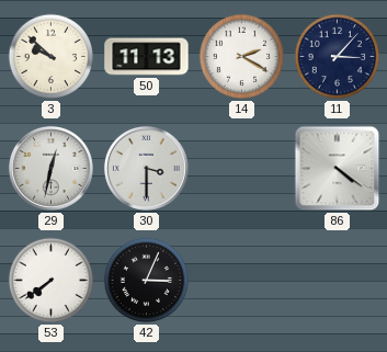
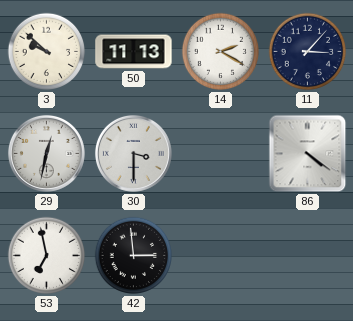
53: 7:39 -> 6:58 (47, 256)
42: 3:04 -> 2:59 (134, 256)
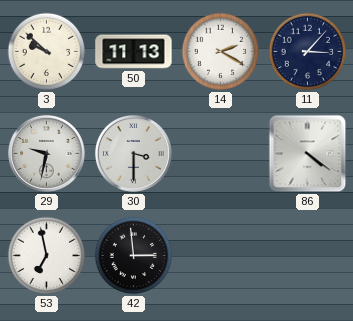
29: 12:32 -> 9:32 (46, 153)
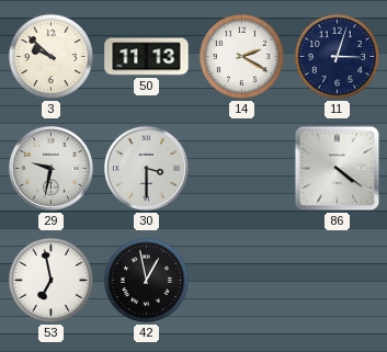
11: 3:07 -> 3:03 (338, 57)
42: 2:59 -> 12:58 (147, 281)
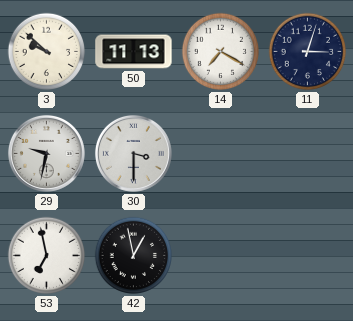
14: 2:20 -> 7:20 (221, 52)
86: 4:21 -> none (338, 169)
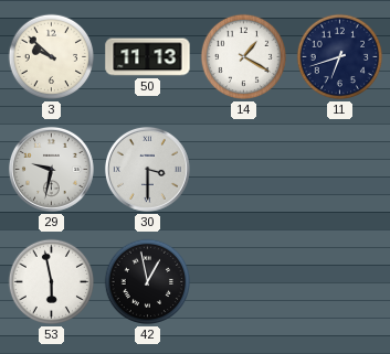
14: 7:20 -> 1:20 (244, 57)
11: 3:03 -> 6:42 (340, 57)
53: 6:58 -> 5:58 (52, 282)
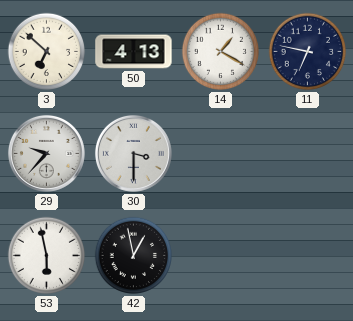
3: 9:52 -> 6:52 (47, 52)
50: 11:13 -> 4:13 (134, 52)
11: 6:42 -> 6:47 (308, 52)
29: 9:32 -> 9:37 (46, 153)
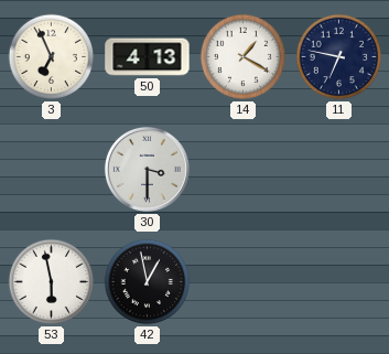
3: 6:52 -> 6:56 (52, 57)
29: 9:37 -> none (46, 153)
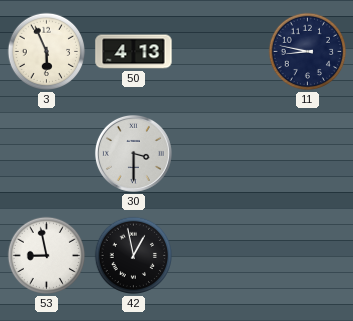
3: 6:56 -> 5:56 (47, 52)
14: 1:20 -> none (244, 57)
11: 6:47 -> 8:47 (308, 52)
53: 5:58 -> 8:58 (47, 256)
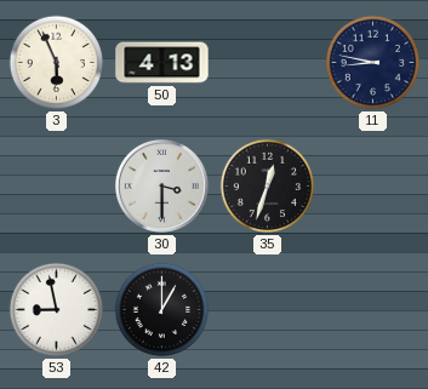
35: none -> 12:33 (268, 187)
42: 12:58 -> 1:00 (162, 310)
